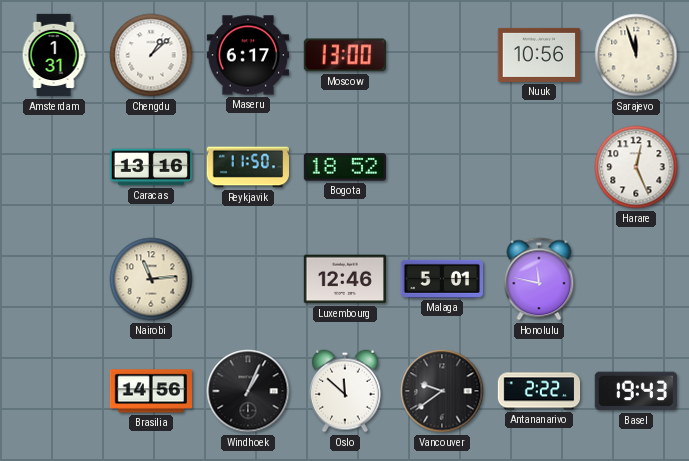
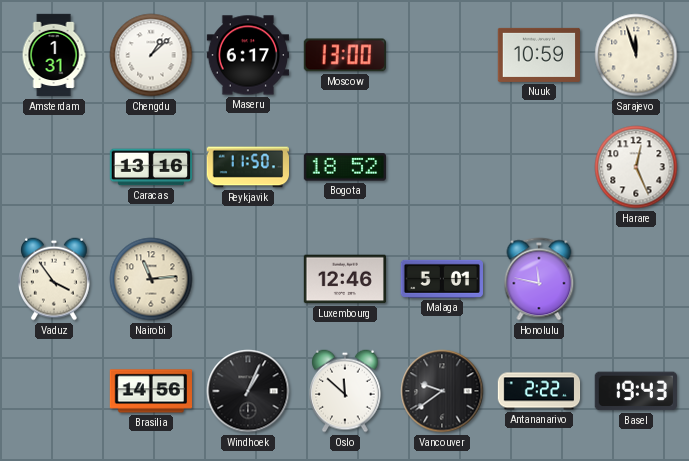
Nuuk: 10:56 -> 10:59 (538, 55)
Vaduz: none -> 3:54 (54, 279)
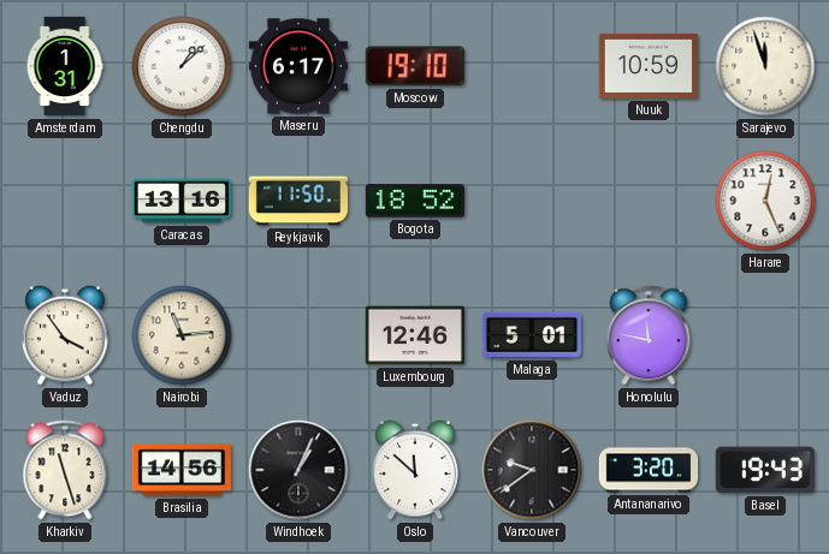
Moscow: 13:00 -> 19:10 (415, 66)
Kharkiv: none -> 11:27 (65, 470)
Antananarivo: 2:22 -> 3:20 (649, 470)
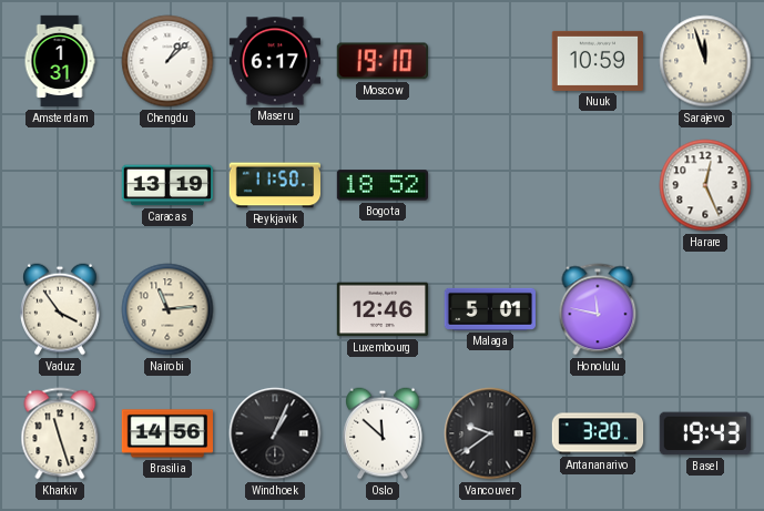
Caracas: 13:16 -> 13:19 (166, 185)
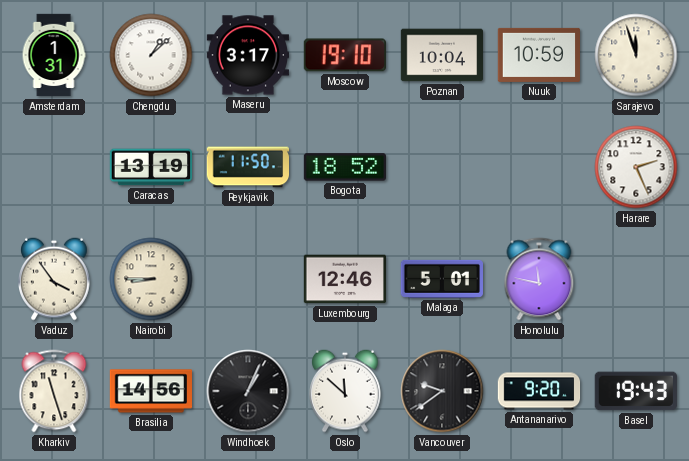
Maseru: 6:17 -> 3:17 (247, 55)
Poznan: none -> 10:04 (442, 55)
Harare: 12:26 -> 2:26 (636, 167)
Nairobi: 11:14 -> 8:45 (151, 279)
Antananarivo: 3:20 -> 9:20 (539, 391)
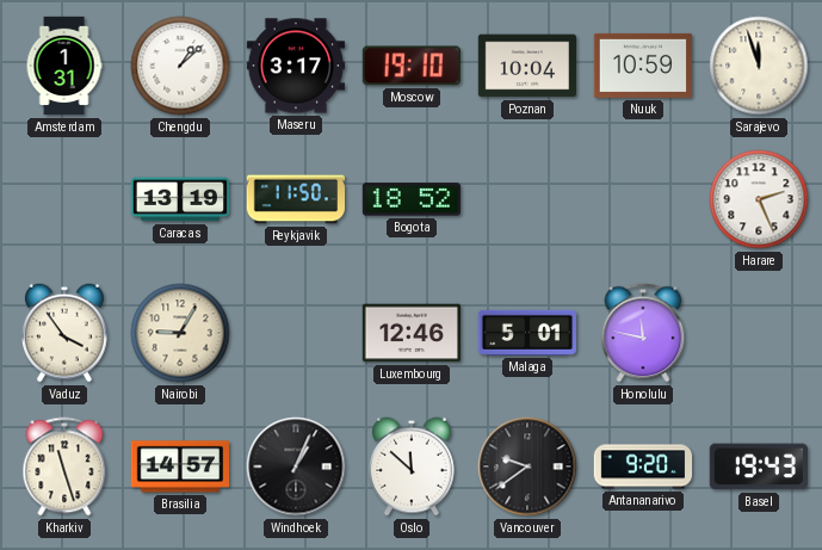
Nairobi: 8:45 -> 9:05 (180, 333)
Brasilia: 14:56 -> 14:57 (179, 466)
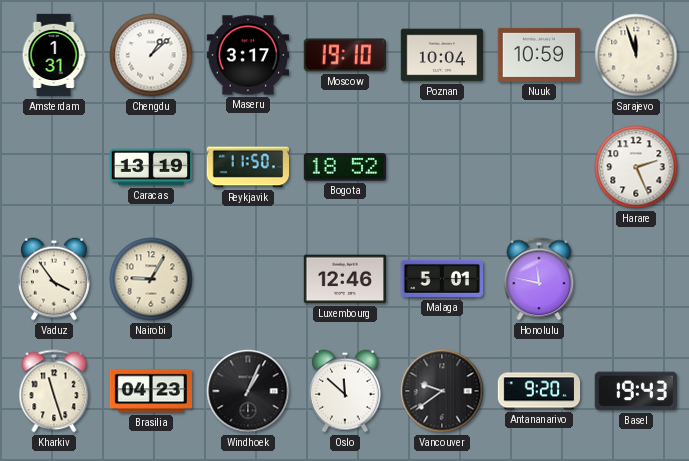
Brasilia: 14:57 -> 04:23 (150, 391)
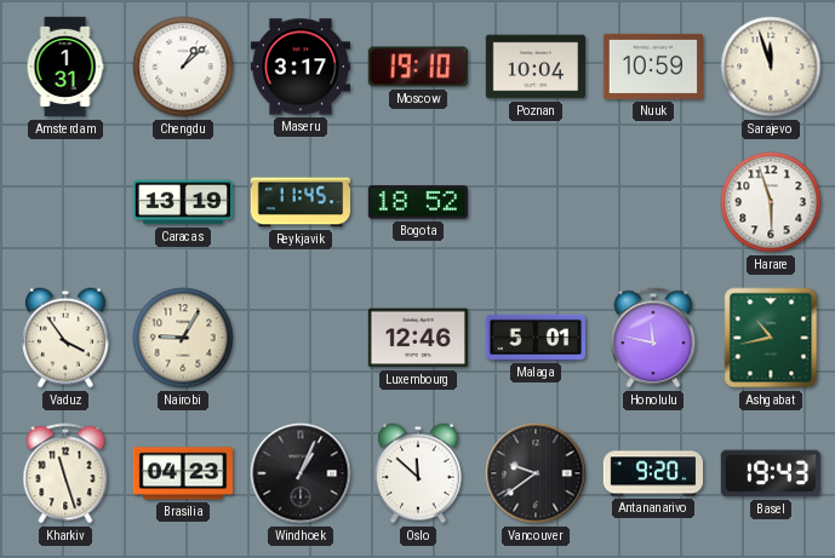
Reykjavik: 11:50 -> 11:45 (299, 202)
Harare: 2:26 -> 5:57 (771, 202)
Ashgabat: none -> 10:43 (771, 338)
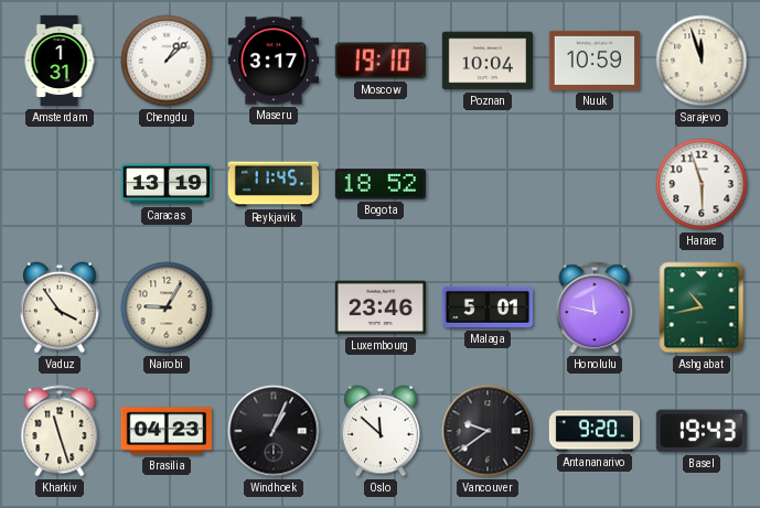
Luxembourg: 12:46 -> 23:46 (379, 307)
